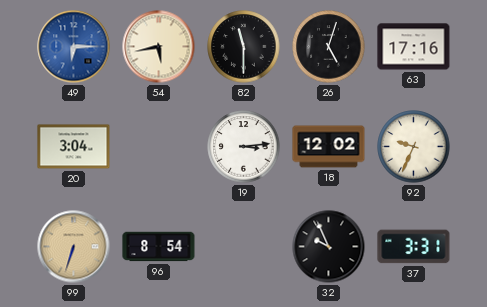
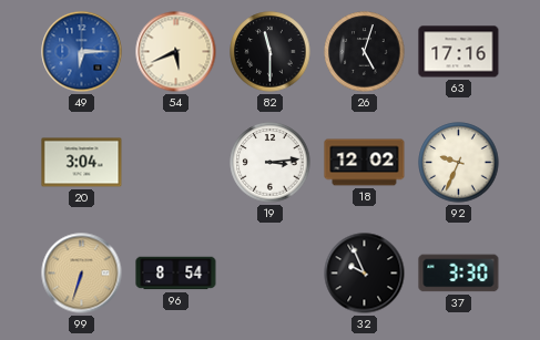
54: 5:43 -> 5:41 (176, 52)
37: 3:31 -> 3:30 (459, 274)
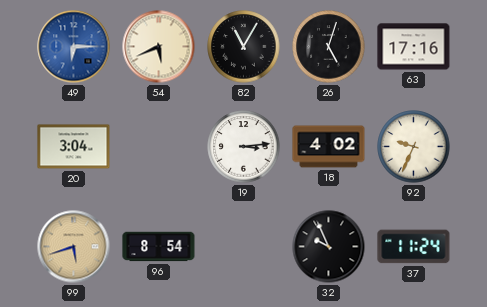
82: 11:30 -> 11:05 (244, 47)
18: 12:02 -> 4:02 (329, 147)
99: 6:33 -> 5:42 (74, 247)
37: 3:30 -> 11:24 (414, 247)
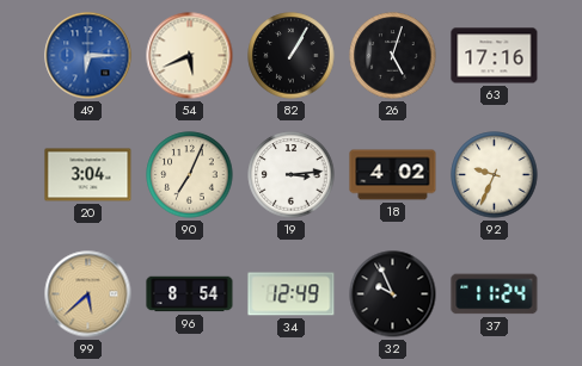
82: 11:05 -> 1:05 (292, 56)
90: none -> 7:04 (190, 175)
99: 5:42 -> 5:38 (88, 294)
34: none -> 12:49 (292, 294)
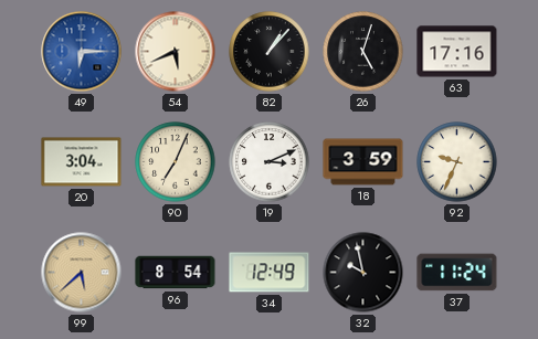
82: 1:05 -> 1:07 (270, 52)
19: 3:14 -> 3:11 (270, 162)
18: 4:02 -> 3:59 (363, 162)
32: 9:56 -> 9:58 (363, 273)
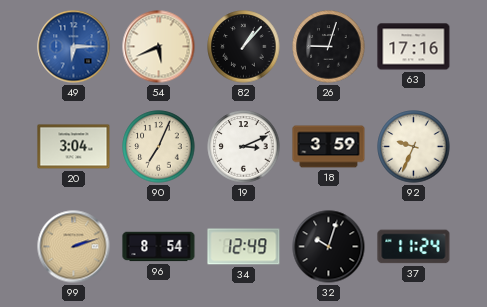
26: 5:03 -> 9:03 (329, 47)
99: 5:38 -> 2:12 (74, 247)
32: 9:58 -> 10:03 (329, 247)
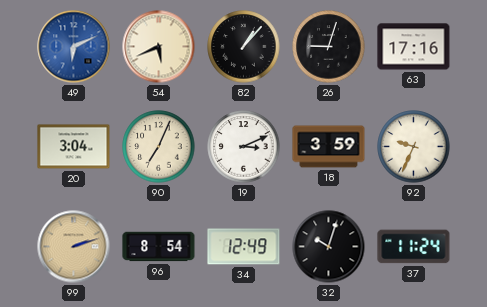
49: 6:15 -> 6:11 (74, 47)
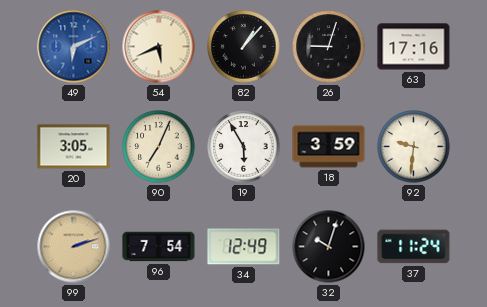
20: 3:04 -> 3:05 (74, 147)
19: 3:11 -> 5:55 (244, 147)
92: 9:34 -> 9:31 (414, 147)
96: 8:54 -> 7:54 (159, 247)
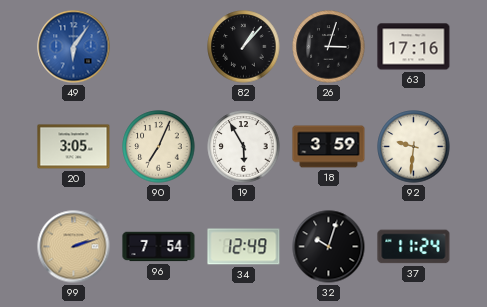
49: 6:11 -> 6:06 (74, 47)
54: 5:41 -> none (159, 47)
26: 9:03 -> 3:03 (329, 47)
